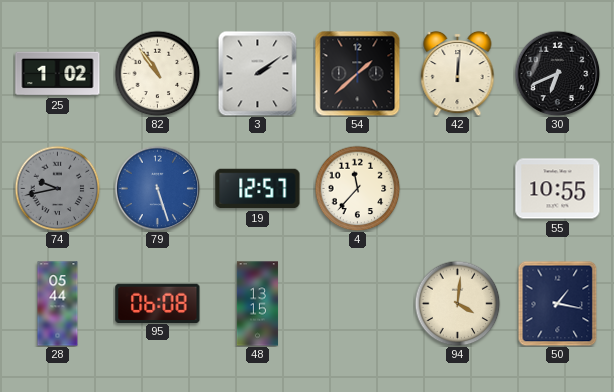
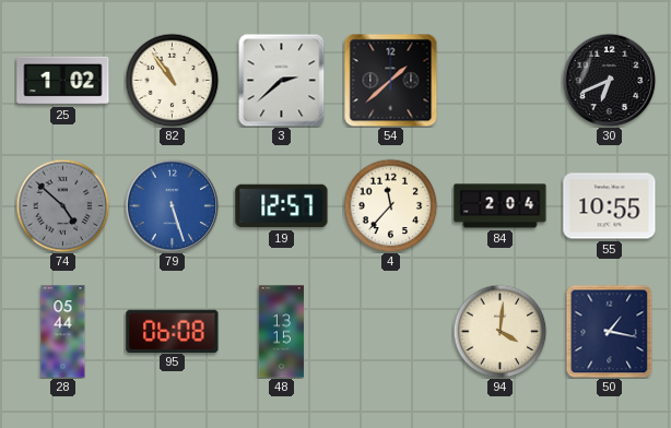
3: 2:09 -> 2:38 (282, 80)
42: 12:01 -> none (458, 73)
74: 9:43 -> 4:52 (62, 205)
84: none -> 2:04 (501, 206)
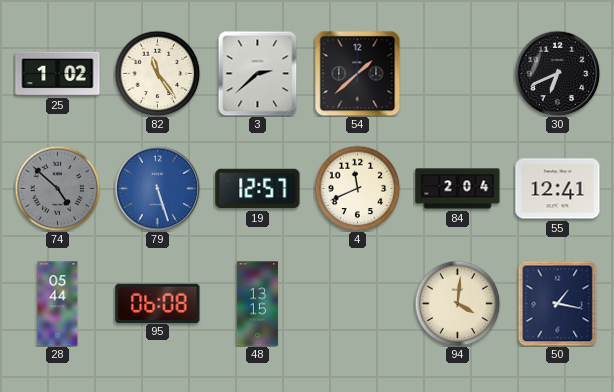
82: 10:54 -> 11:24 (157, 73)
4: 11:37 -> 11:41 (357, 188)
55: 10:55 -> 12:41 (558, 189)
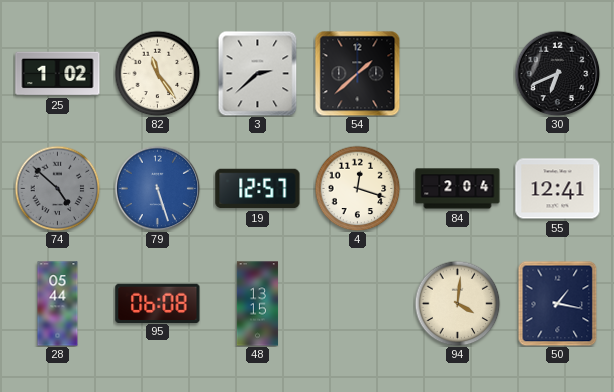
4: 11:41 -> 12:18 (357, 188)
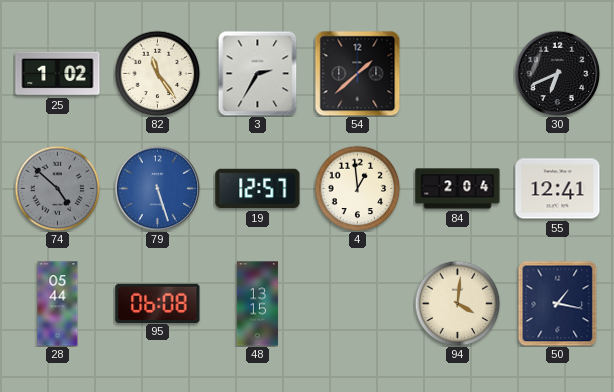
3: 2:38 -> 2:35 (258, 73)
4: 12:18 -> 12:59 (357, 188)
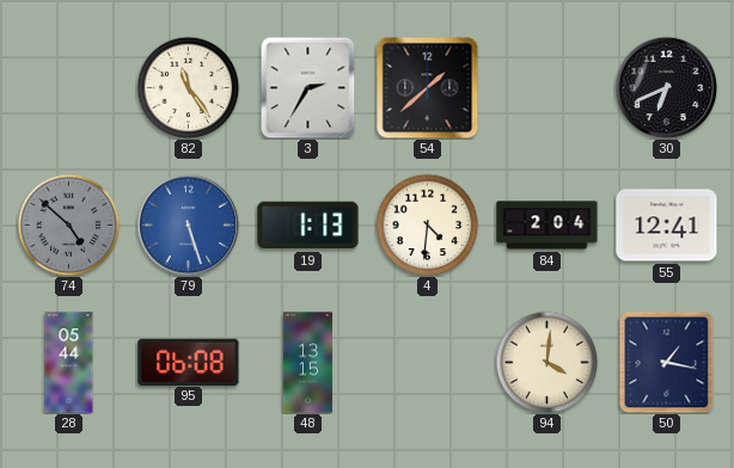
25: 1:02 -> none (58, 74)
19: 12:57 -> 1:13 (308, 226)
4: 12:59 -> 4:31 (427, 224)
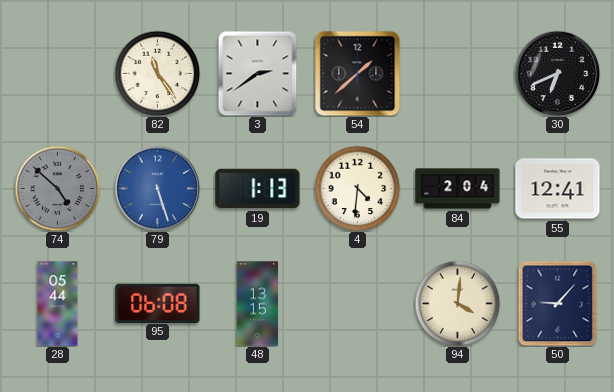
3: 2:35 -> 2:39 (258, 73)
50: 1:17 -> 9:07 (558, 303)
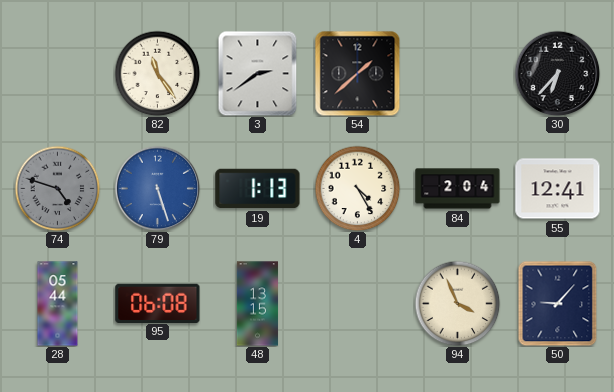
30: 6:41 -> 6:37 (557, 73)
74: 4:52 -> 4:48 (57, 188)
4: 4:31 -> 4:25 (357, 188)
94: 4:01 -> 3:56 (457, 303)
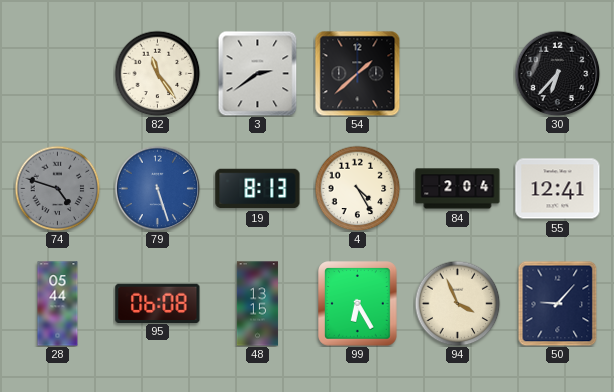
19: 1:13 -> 8:13 (258, 189)
99: none -> 6:25 (358, 304)
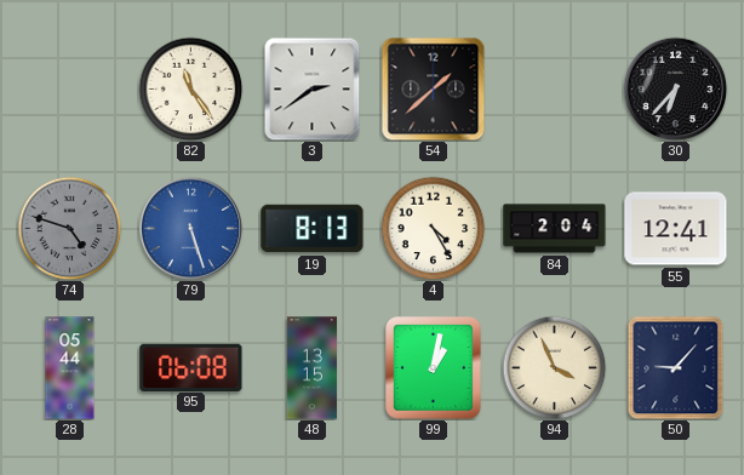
99: 6:25 -> 1:02 (434, 368)
